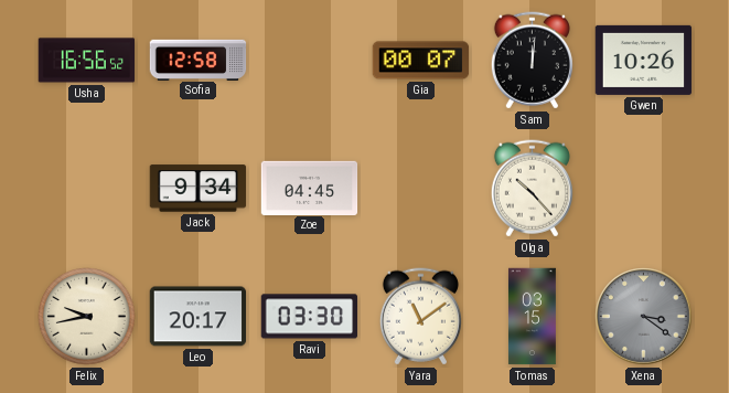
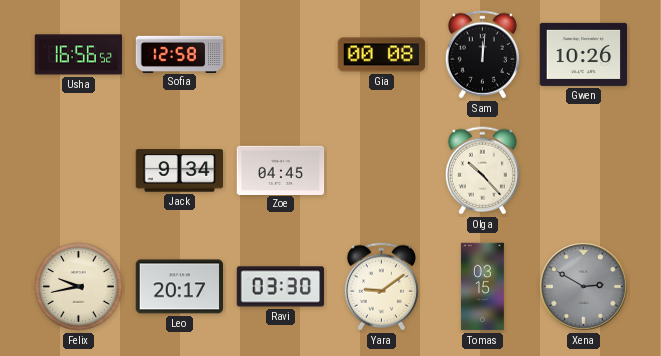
Gia: 00:07 -> 00:08 (382, 55)
Yara: 11:09 -> 9:09 (381, 287)
Xena: 3:21 -> 2:50 (584, 287)
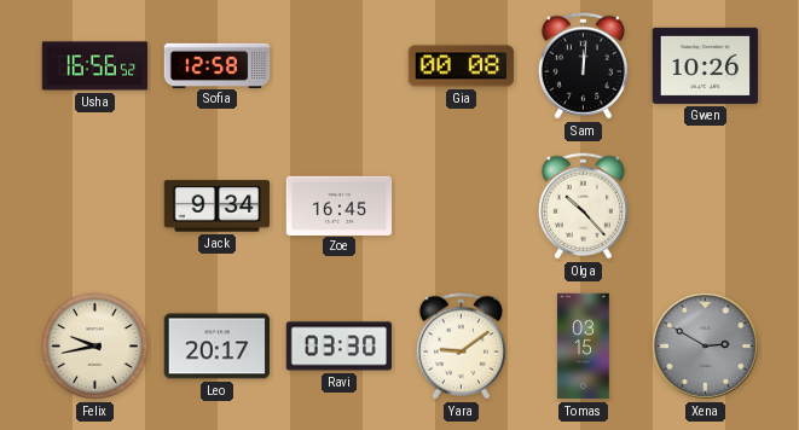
Zoe: 04:45 -> 16:45 (340, 205)
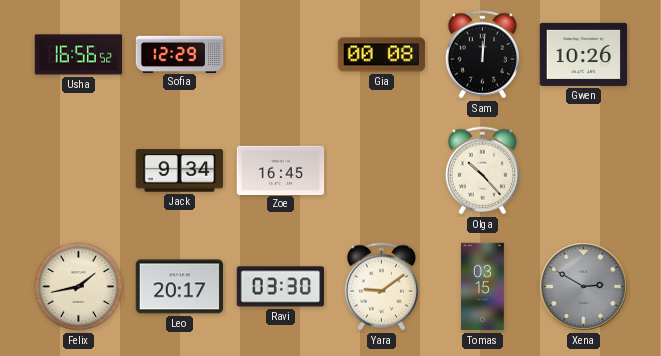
Sofia: 12:58 -> 12:29 (180, 54)
Felix: 9:43 -> 1:43 (79, 287)
